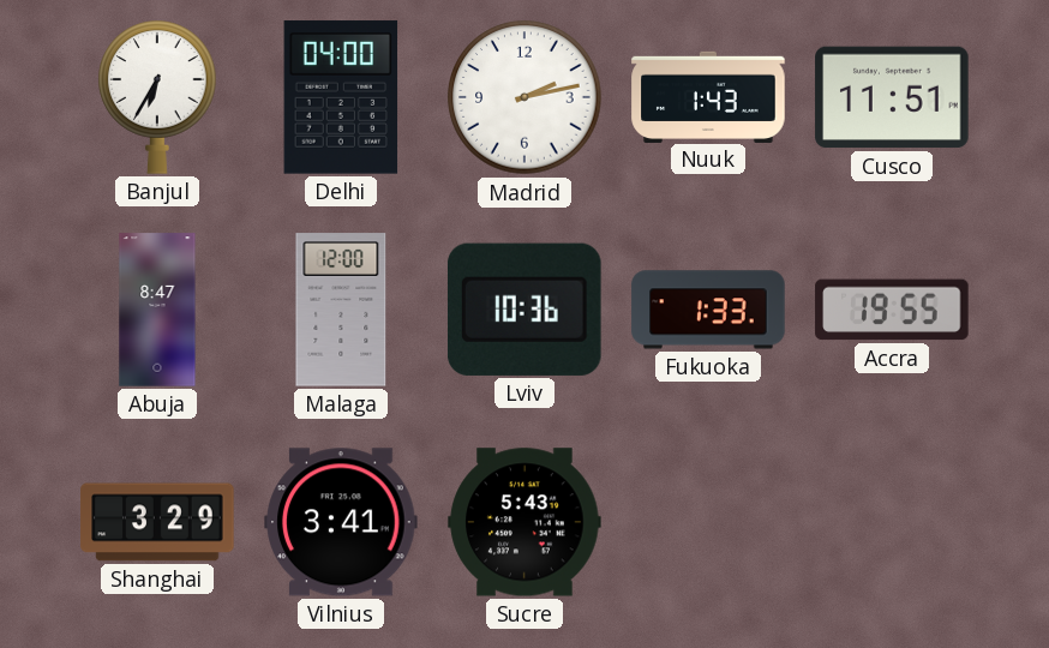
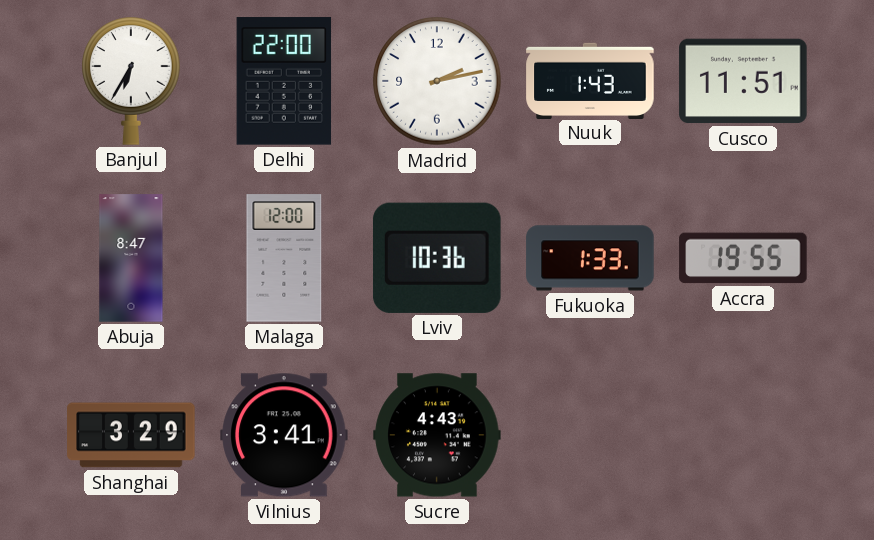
Delhi: 04:00 -> 22:00 (284, 81)
Sucre: 5:43 -> 4:43 (437, 435)
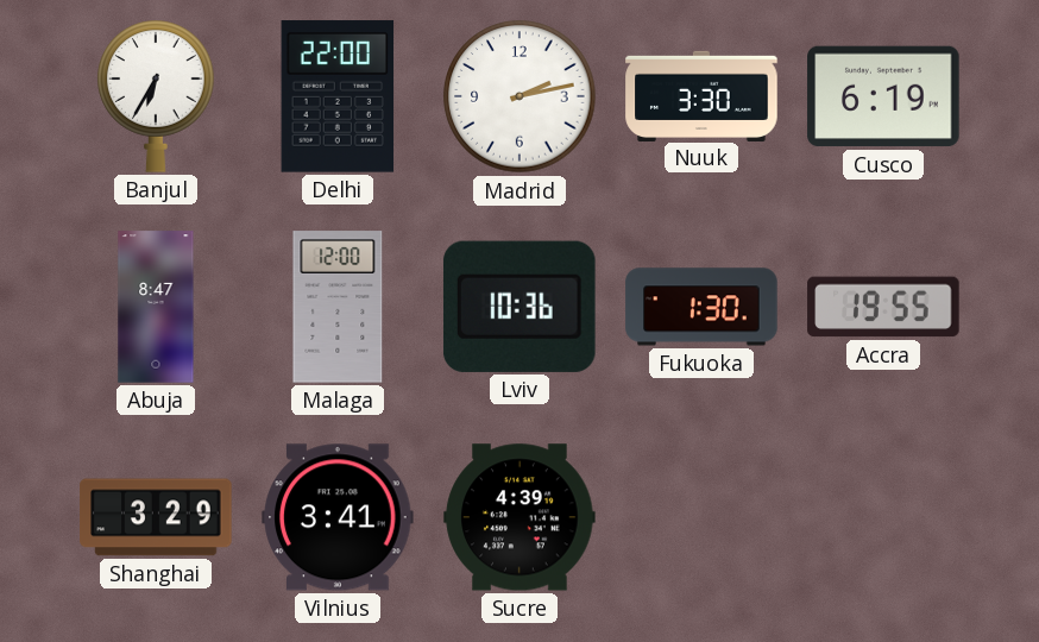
Nuuk: 1:43 -> 3:30 (701, 95)
Cusco: 11:51 -> 6:19 (883, 96)
Fukuoka: 1:33 -> 1:30 (701, 307)
Sucre: 4:43 -> 4:39 (519, 517)
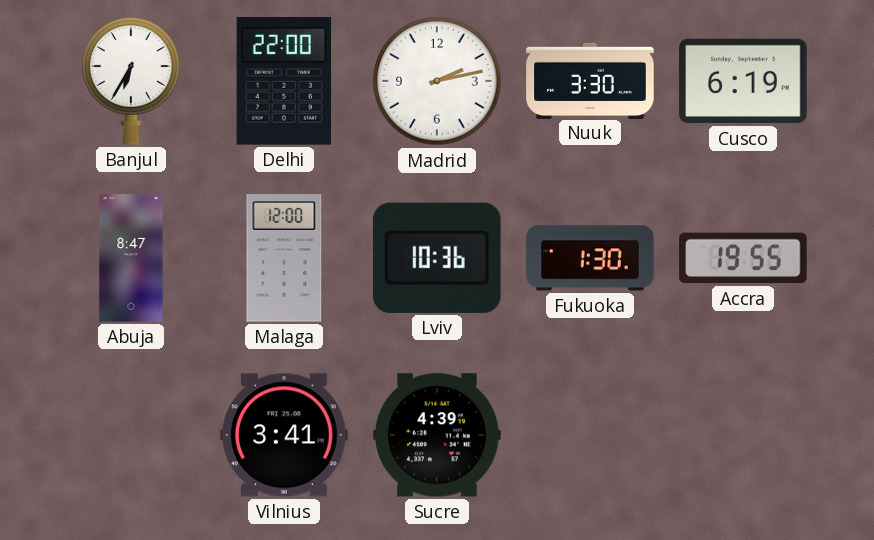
Shanghai: 3:29 -> none (156, 517)
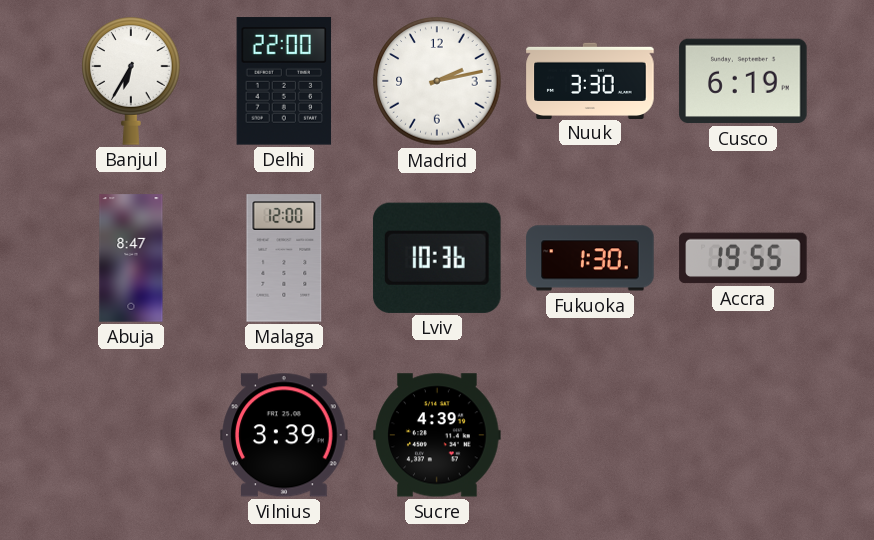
Vilnius: 3:41 -> 3:39 (284, 435)
